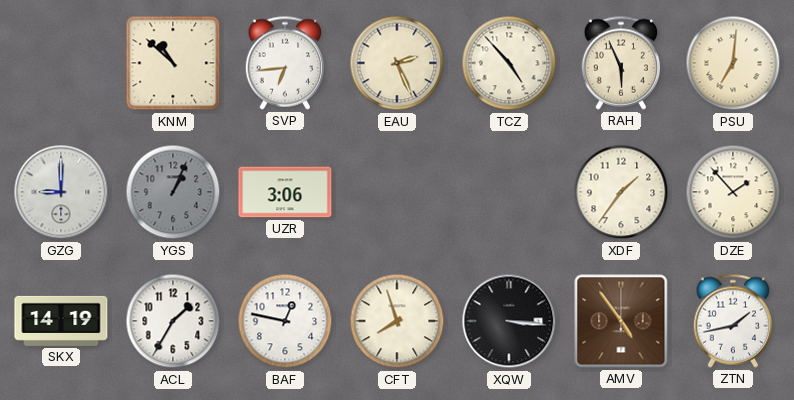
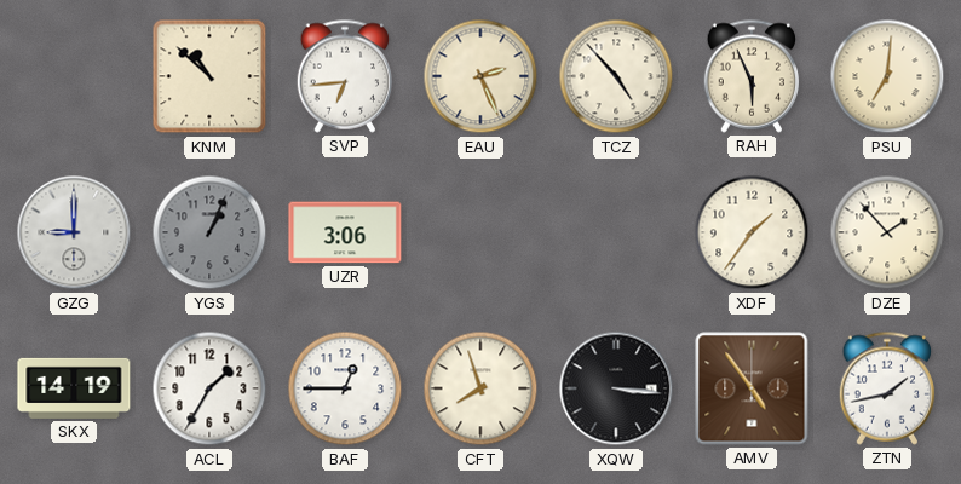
BAF: 12:47 -> 12:45 (345, 388)
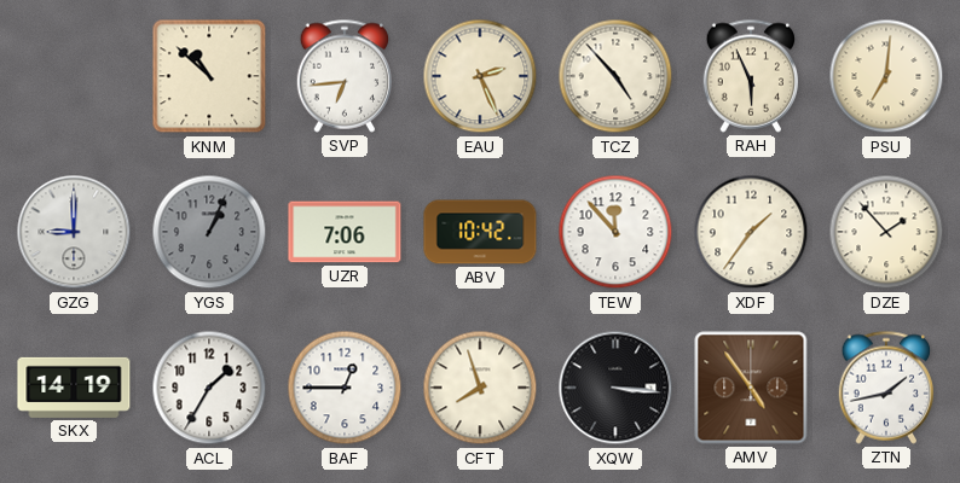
UZR: 3:06 -> 7:06 (345, 232)
ABV: none -> 10:42 (480, 232)
TEW: none -> 11:53 (615, 232)
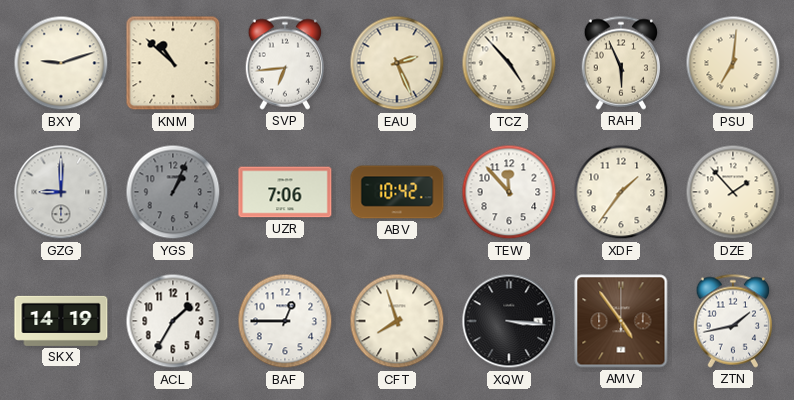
BXY: none -> 9:12 (61, 63)
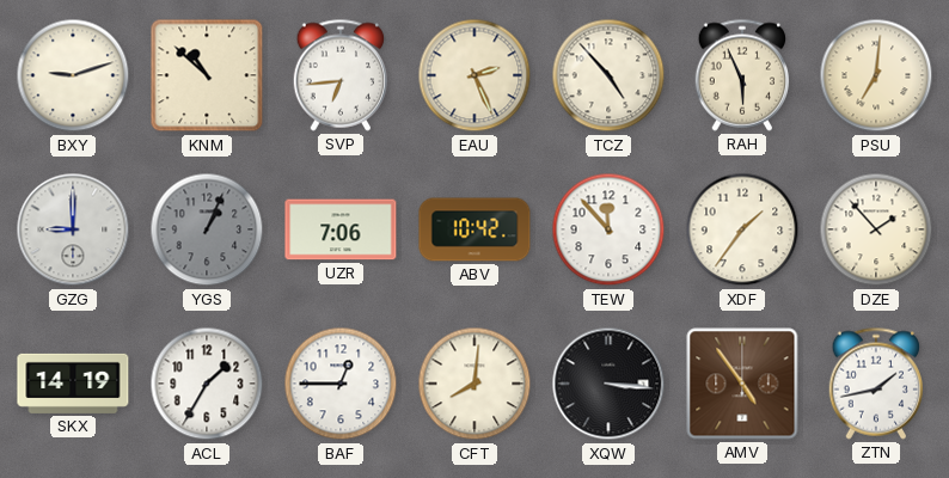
CFT: 7:57 -> 8:01 (474, 384)
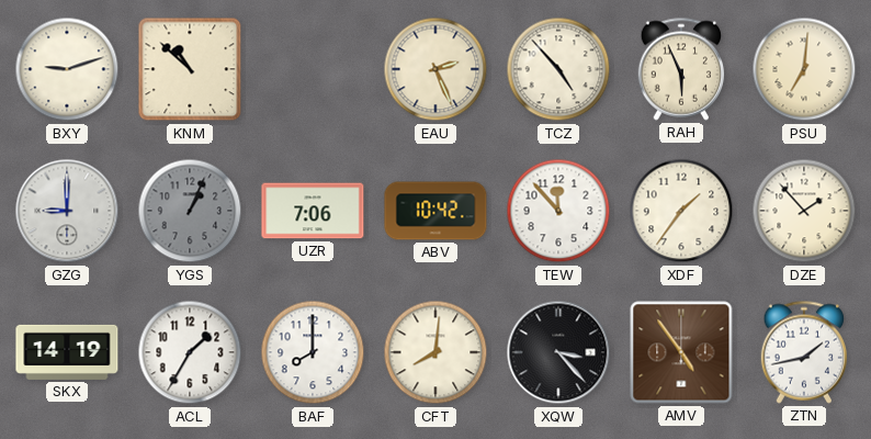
SVP: 6:44 -> none (341, 75)
BAF: 12:45 -> 8:00 (313, 352)
XQW: 3:16 -> 3:23 (558, 352)
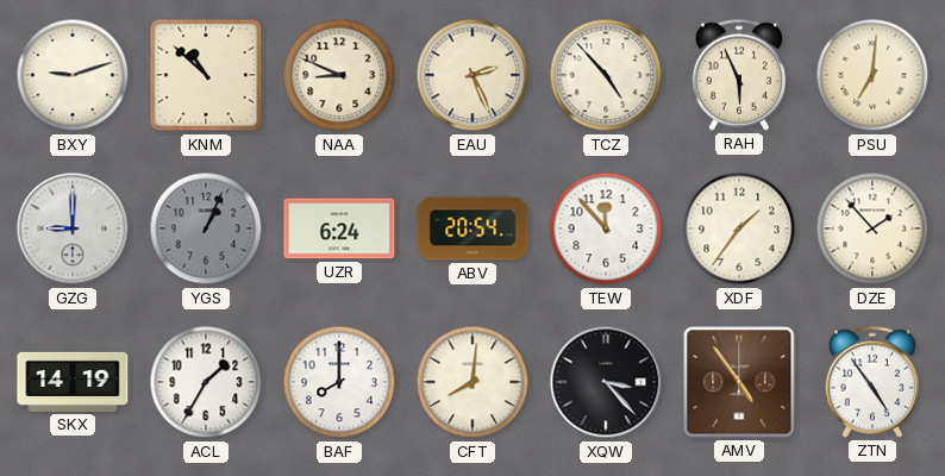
NAA: none -> 8:49 (339, 75)
UZR: 7:06 -> 6:24 (339, 228)
ABV: 10:42 -> 20:54 (472, 228)
ZTN: 1:43 -> 4:54 (872, 382)
